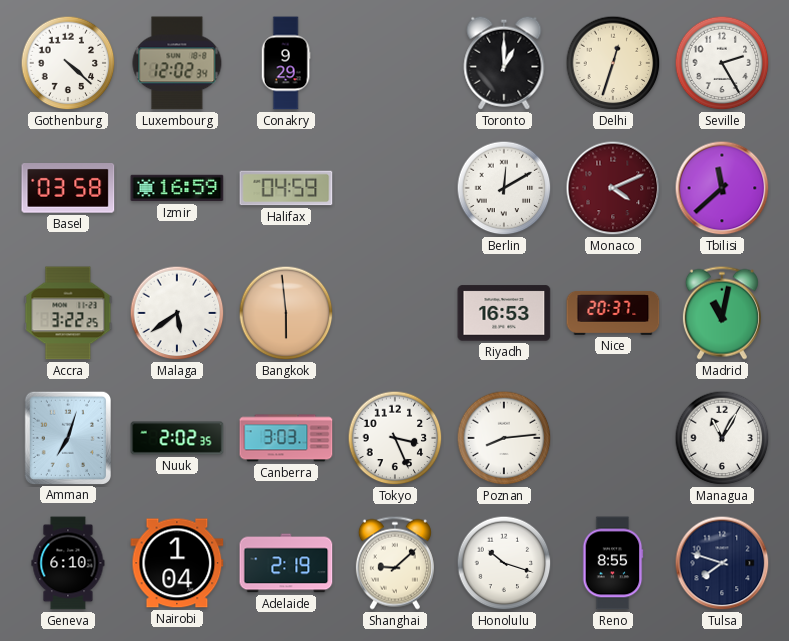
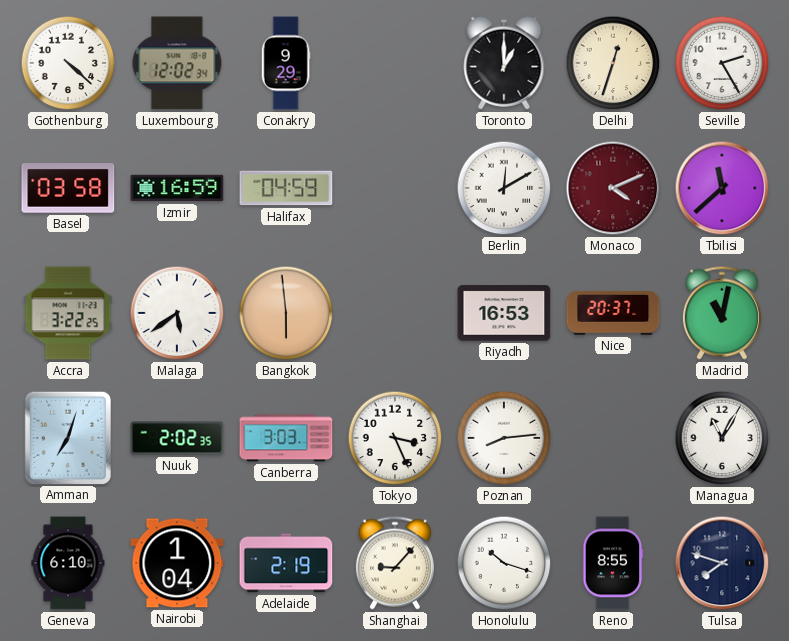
Shanghai: 9:08 -> 9:07 (395, 563)
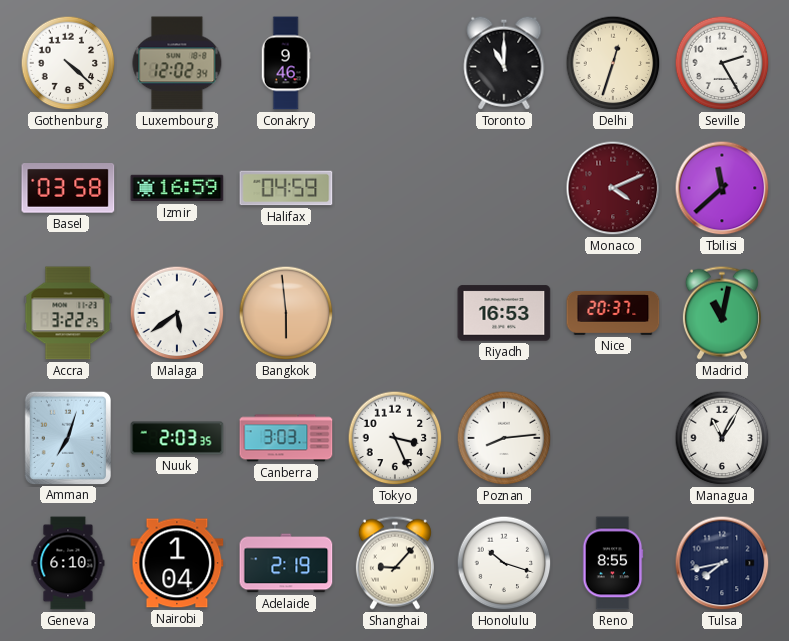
Conakry: 9:29 -> 9:46 (286, 63)
Toronto: 1:00 -> 11:00 (504, 63)
Berlin: 12:10 -> none (504, 188)
Nuuk: 2:02 -> 2:03 (177, 438)
Tulsa: 7:48 -> 7:43 (722, 563)
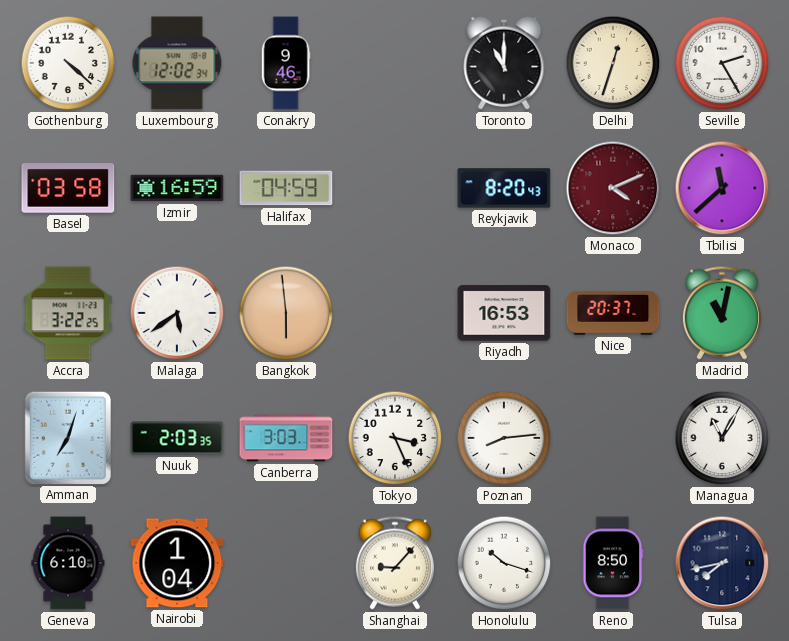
Reykjavik: none -> 8:20 (504, 188)
Adelaide: 2:19 -> none (286, 563)
Reno: 8:55 -> 8:50 (613, 563)
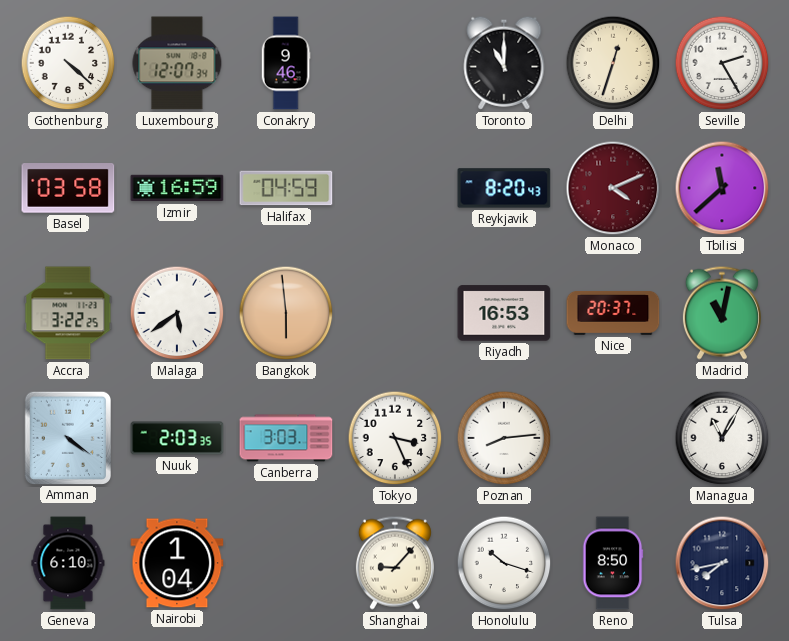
Luxembourg: 12:02 -> 12:07 (177, 63)
Amman: 7:03 -> 4:21 (67, 437)
